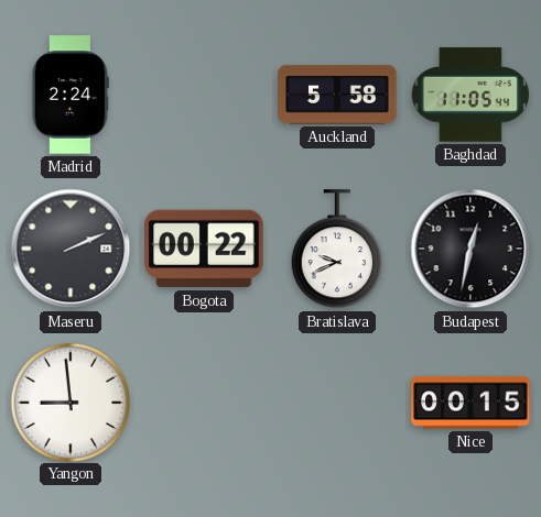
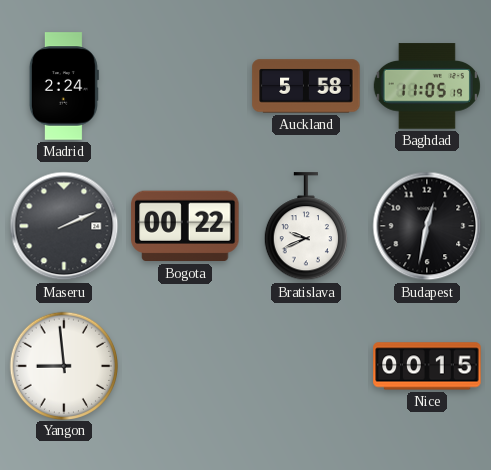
Baghdad: 11:05:44 -> 11:05:19 (427, 86)
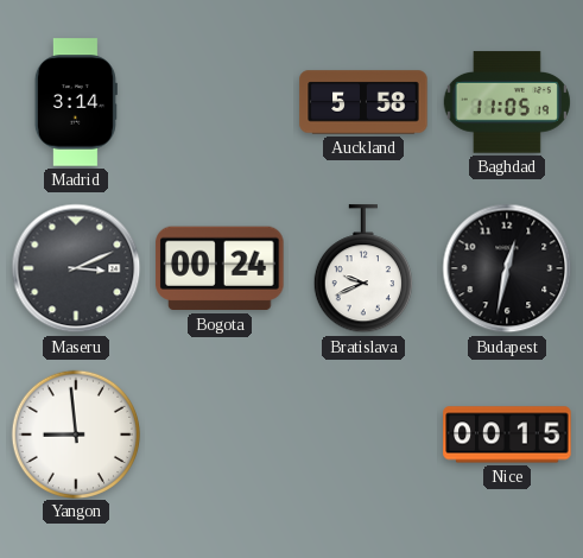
Madrid: 2:24 -> 3:14 (76, 102)
Maseru: 2:11 -> 3:11 (76, 268)
Bogota: 00:22 -> 00:24 (220, 268)
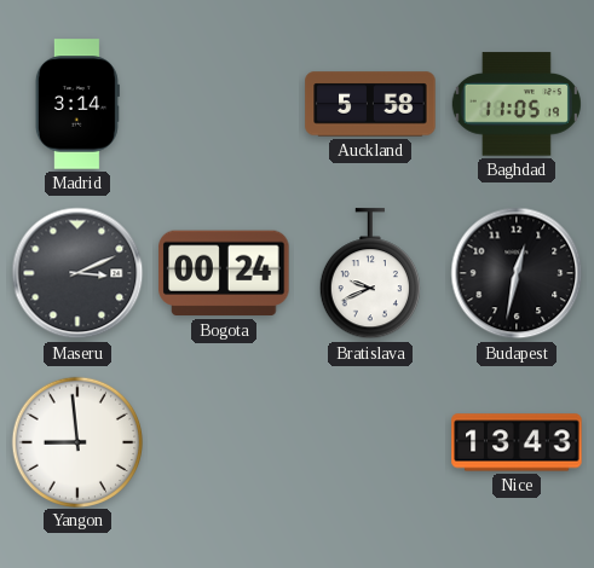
Nice: 00:15 -> 13:43 (517, 442)
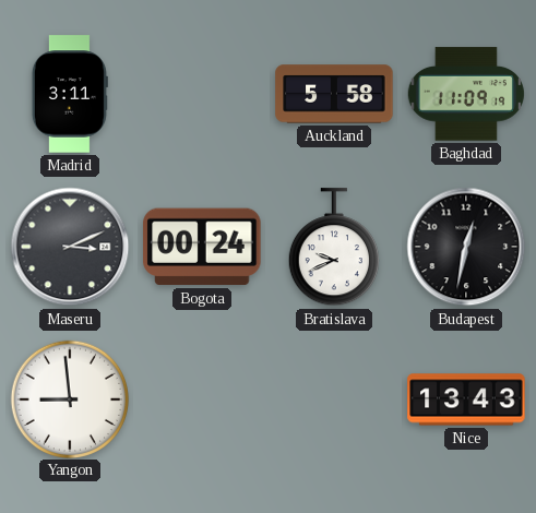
Madrid: 3:14 -> 3:11 (70, 94)
Baghdad: 11:05 -> 11:09 (466, 94)
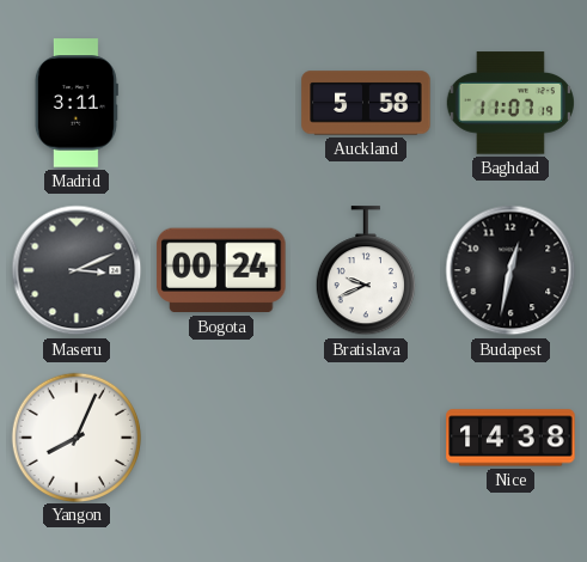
Baghdad: 11:09 -> 11:07 (510, 103)
Yangon: 8:59 -> 8:04 (75, 436)
Nice: 13:43 -> 14:38 (510, 438)
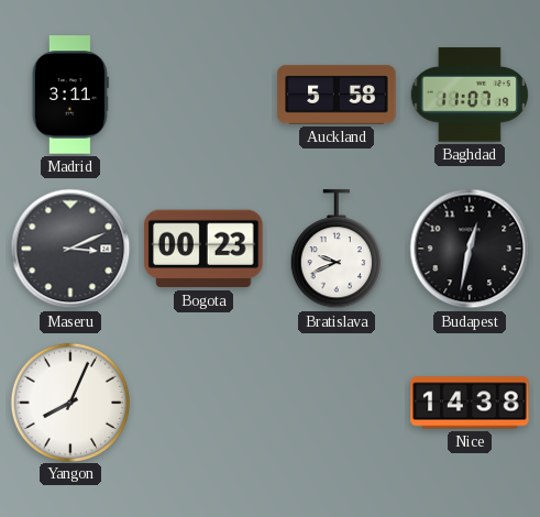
Bogota: 00:24 -> 00:23 (203, 249)
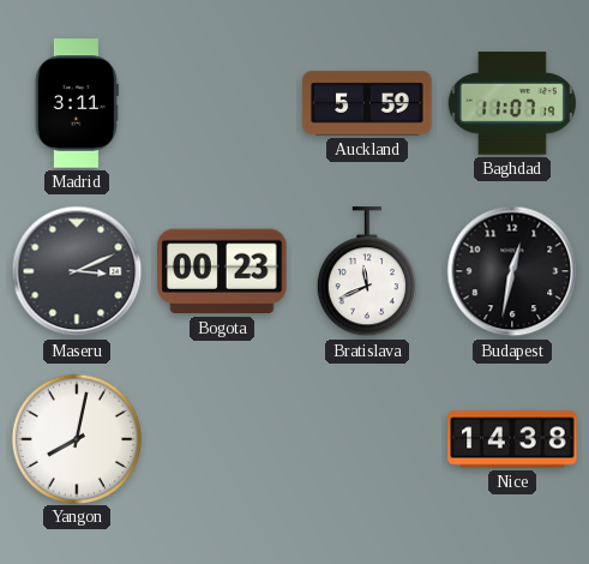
Auckland: 5:58 -> 5:59 (367, 103)
Bratislava: 9:41 -> 11:41 (367, 272)
Yangon: 8:04 -> 8:02 (76, 438)
